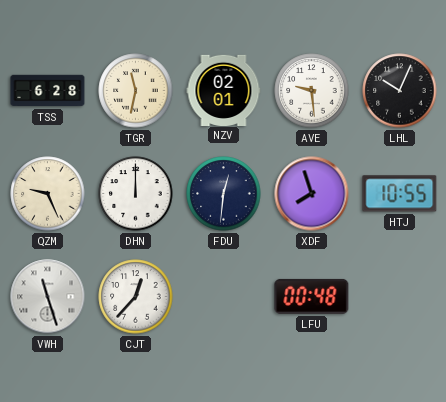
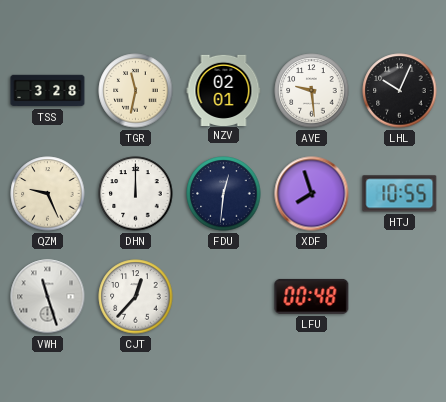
TSS: 6:28 -> 3:28 (48, 91)
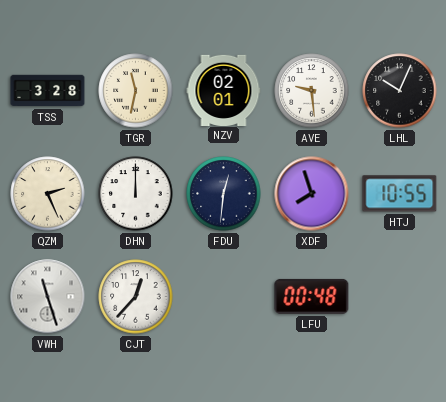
QZM: 9:26 -> 2:26 (48, 194)
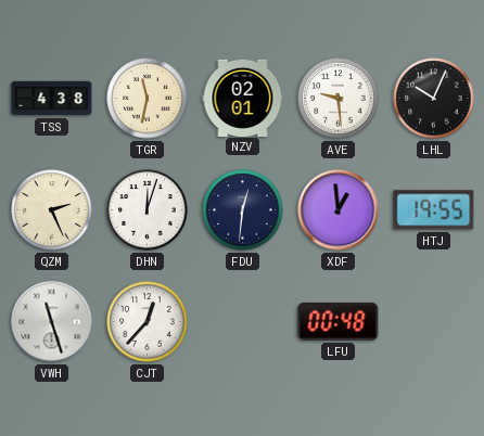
TSS: 3:28 -> 4:38 (52, 99)
DHN: 12:00 -> 12:03 (148, 210)
XDF: 7:57 -> 12:59 (339, 210)
HTJ: 10:55 -> 19:55 (434, 210)
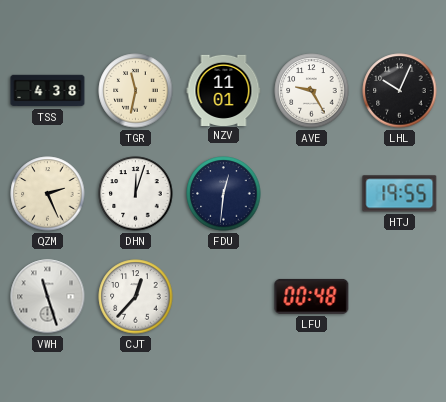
NZV: 02:01 -> 11:01 (224, 90)
AVE: 9:29 -> 9:25 (312, 91)
XDF: 12:59 -> none (339, 210)
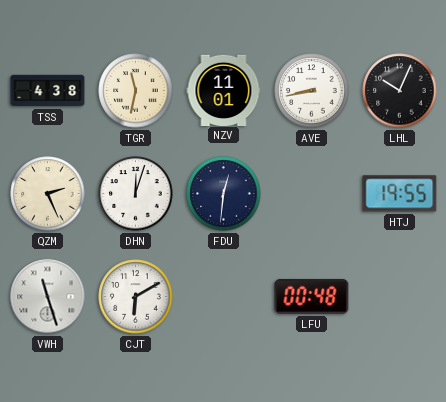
AVE: 9:25 -> 8:43 (312, 91)
CJT: 12:37 -> 6:10 (136, 297)
